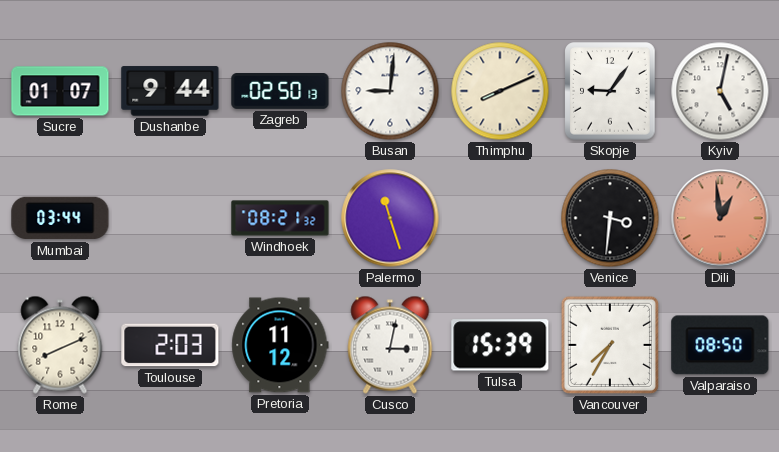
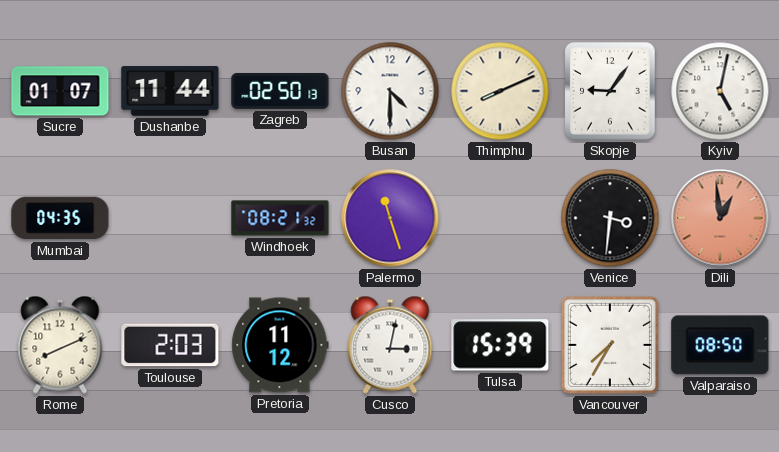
Dushanbe: 9:44 -> 11:44 (170, 91)
Busan: 9:01 -> 4:30 (390, 91)
Mumbai: 03:44 -> 04:35 (60, 218)
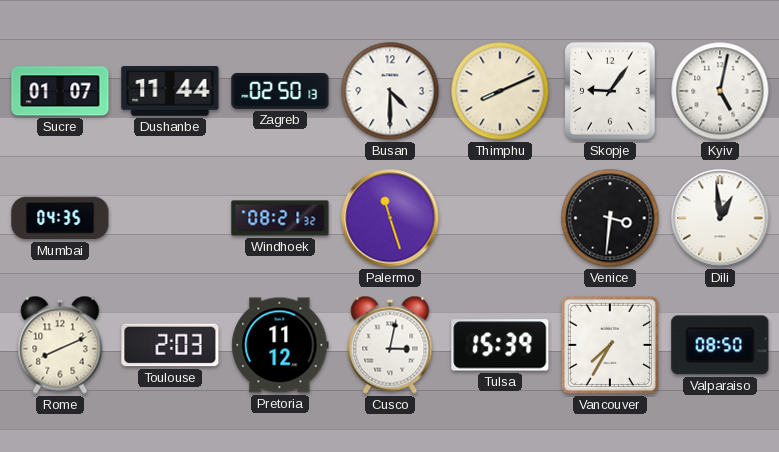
Dili dial: salmon -> white (720, 218)
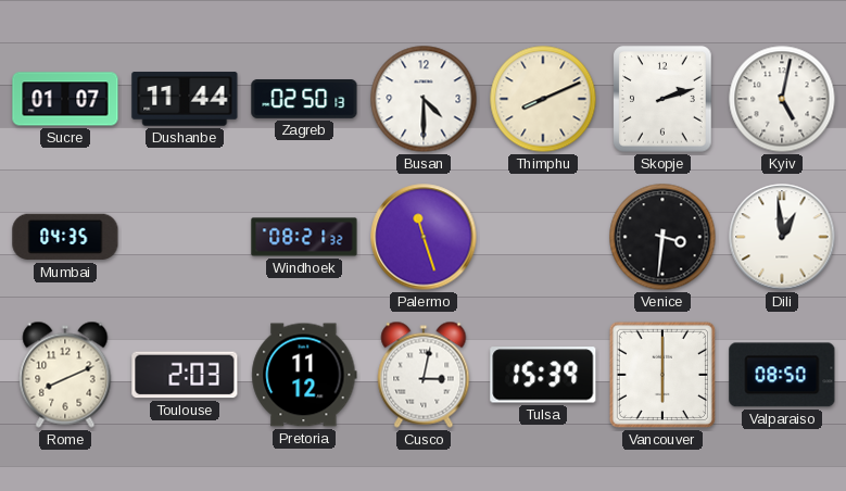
Skopje: 9:06 -> 2:12 (662, 99)
Vancouver: 7:35 -> 6:00 (662, 375)
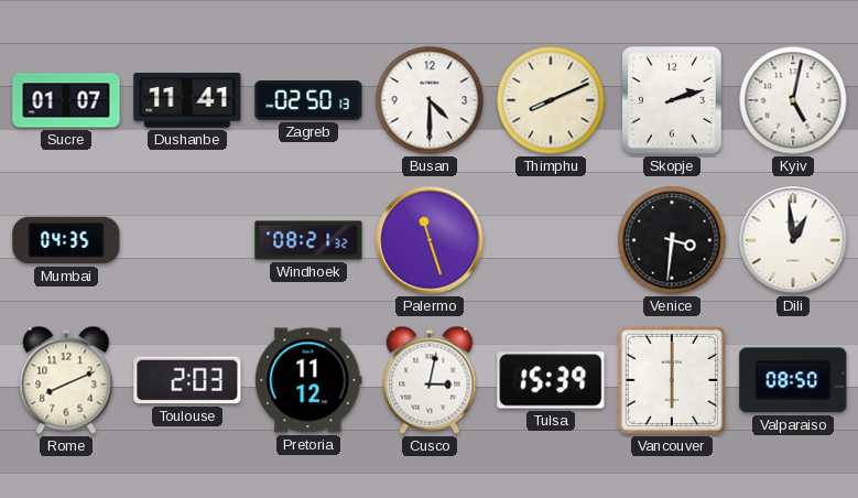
Dushanbe: 11:44 -> 11:41 (187, 100)
